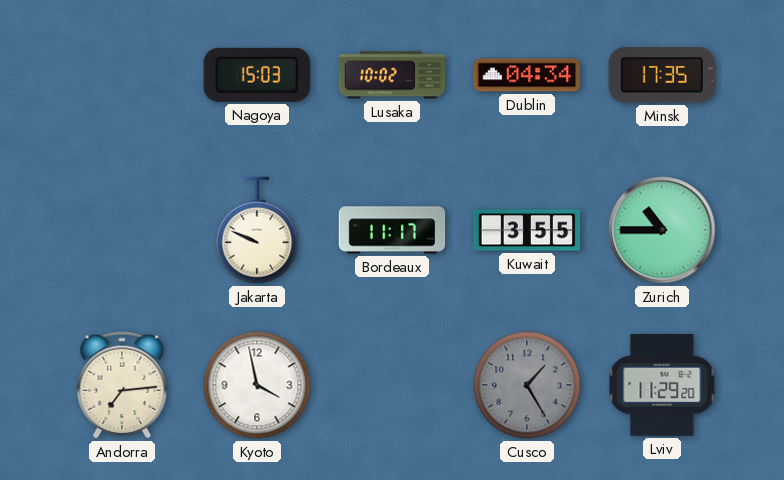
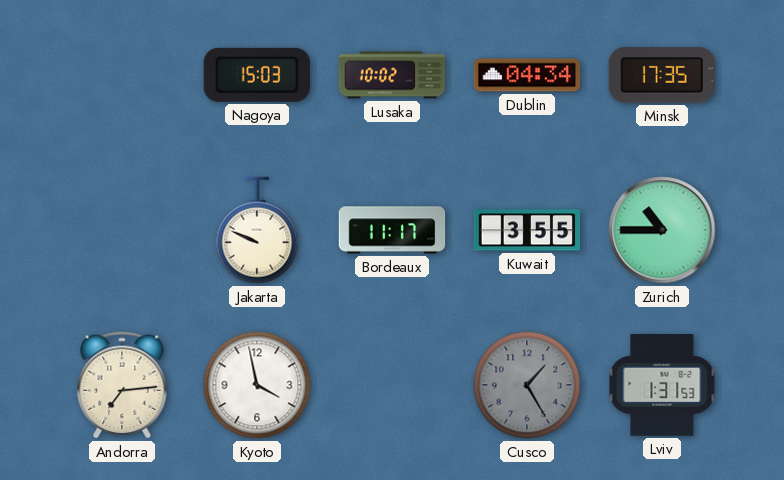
Lviv: 11:29 -> 1:31 (662, 386)
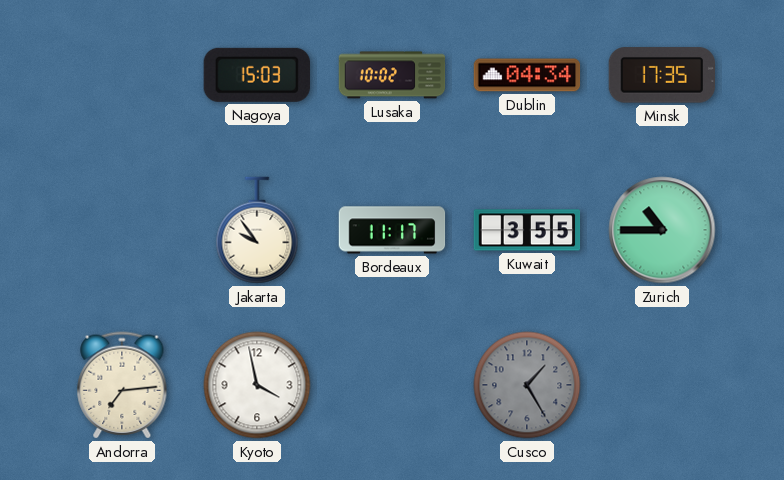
Jakarta: 9:49 -> 9:54 (257, 230)
Lviv: 1:31 -> none (662, 386)
